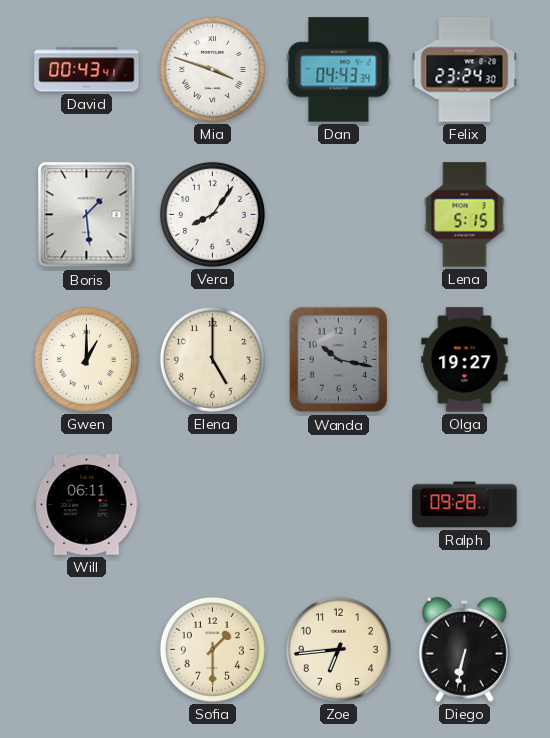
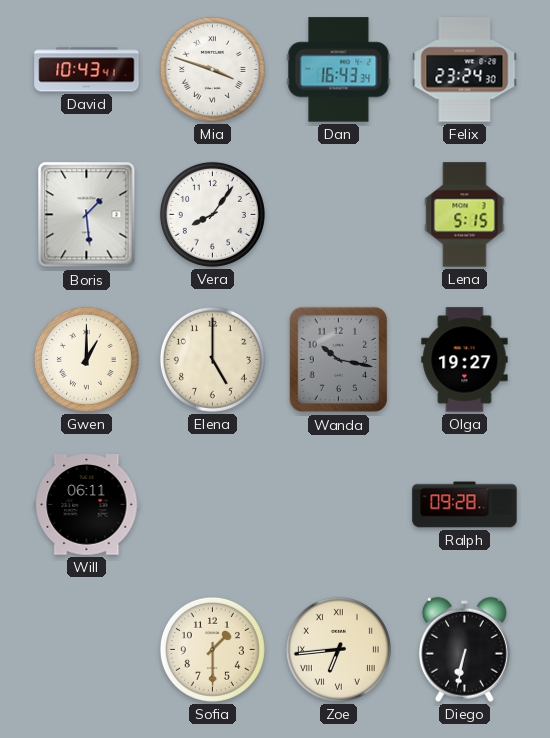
David: 00:43 -> 10:43 (87, 70)
Dan: 04:43 -> 16:43 (339, 70)
Zoe numerals: Arabic -> Roman (338, 649)
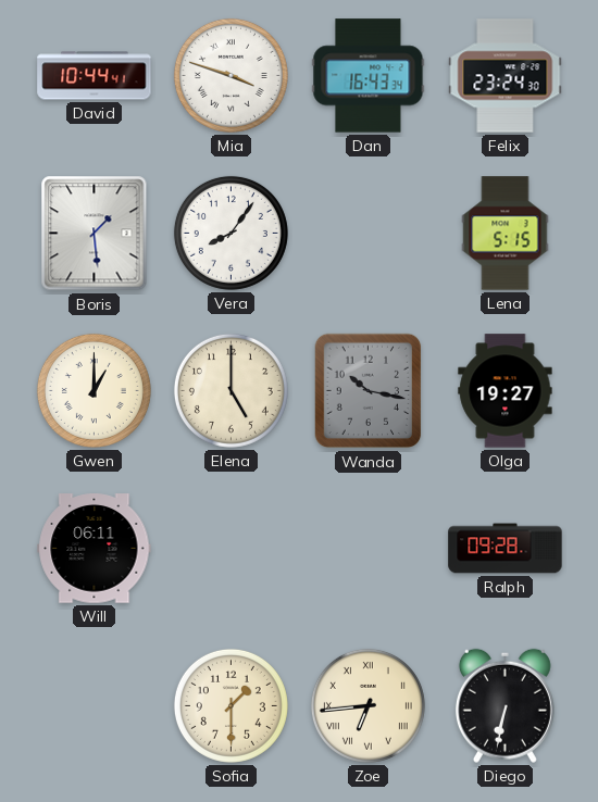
David: 10:43 -> 10:44 (95, 76)
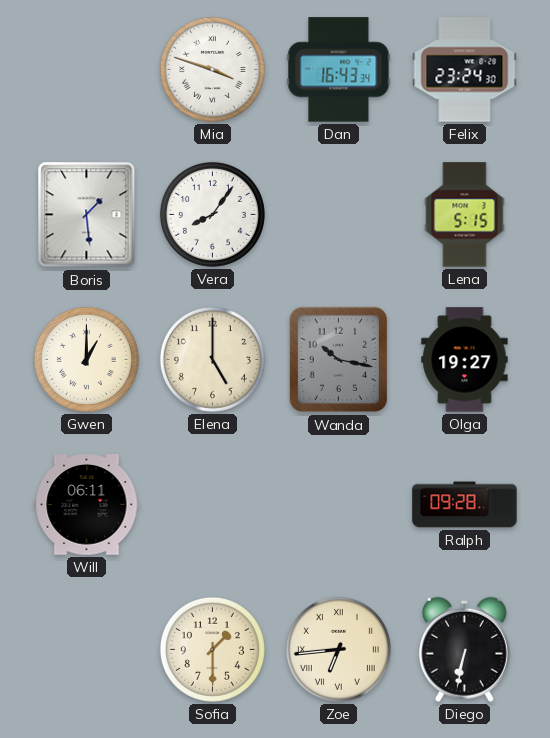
David: 10:44 -> none (95, 76)
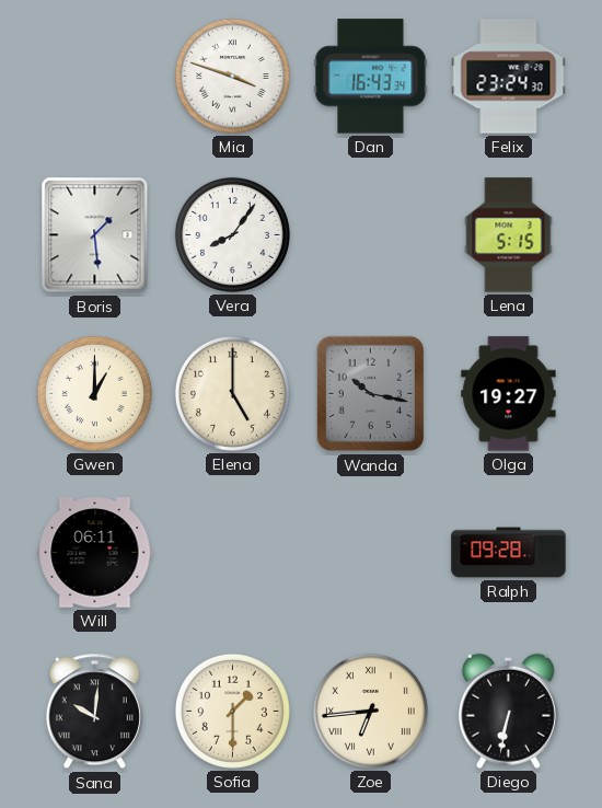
Sana: none -> 10:01 (94, 712)
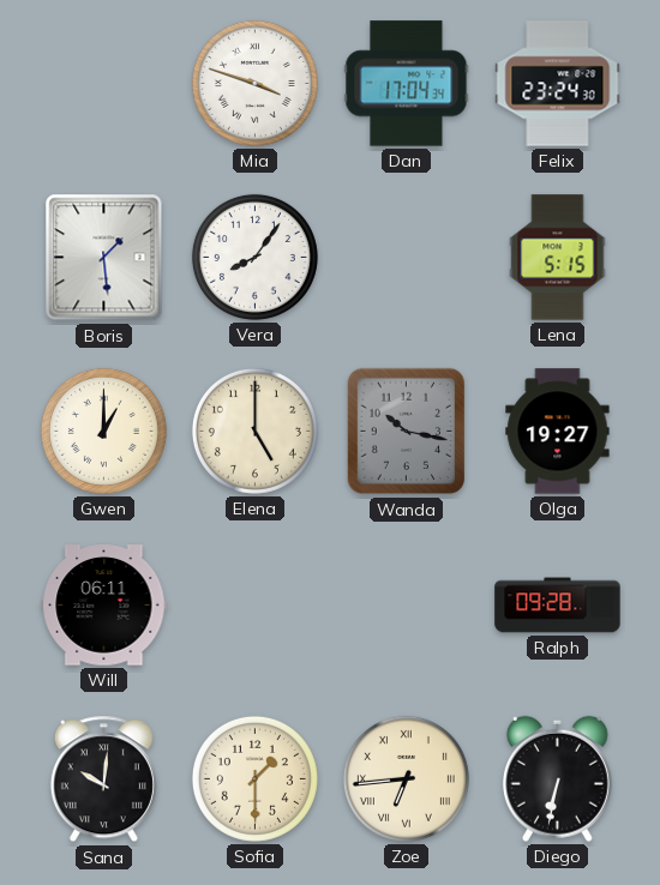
Dan: 16:43 -> 17:04 (407, 84)
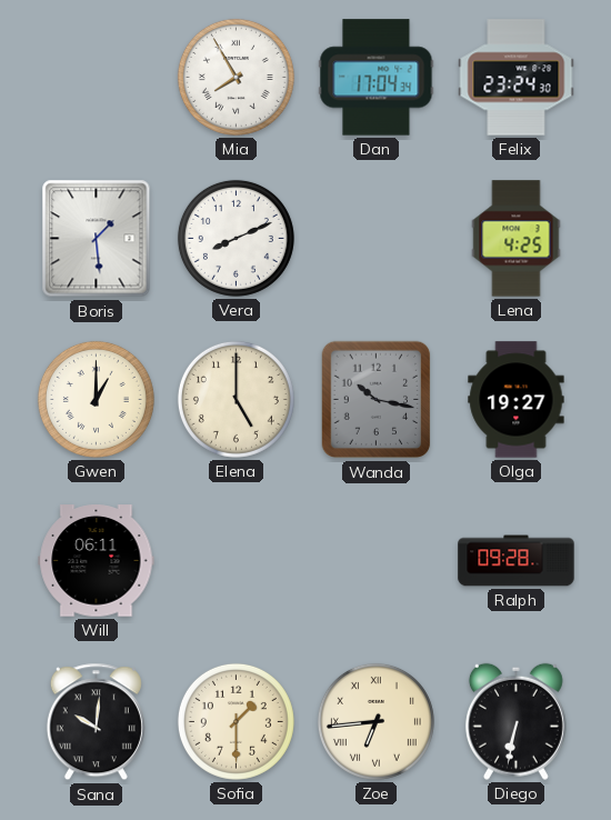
Mia: 3:48 -> 7:55 (236, 77)
Vera: 8:06 -> 8:11 (236, 238)
Lena: 5:15 -> 4:25 (517, 239)
